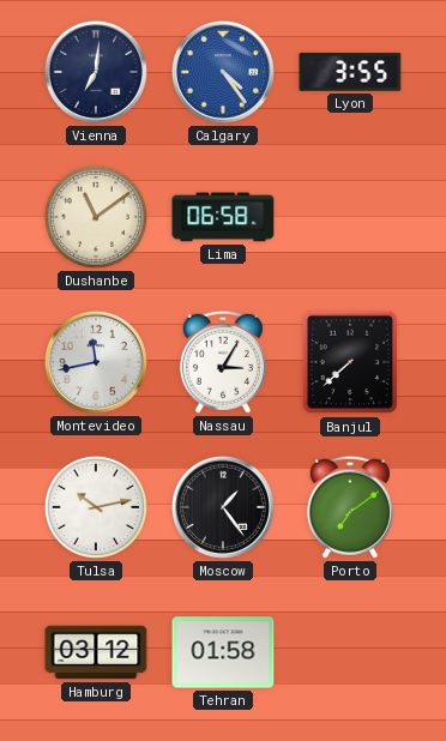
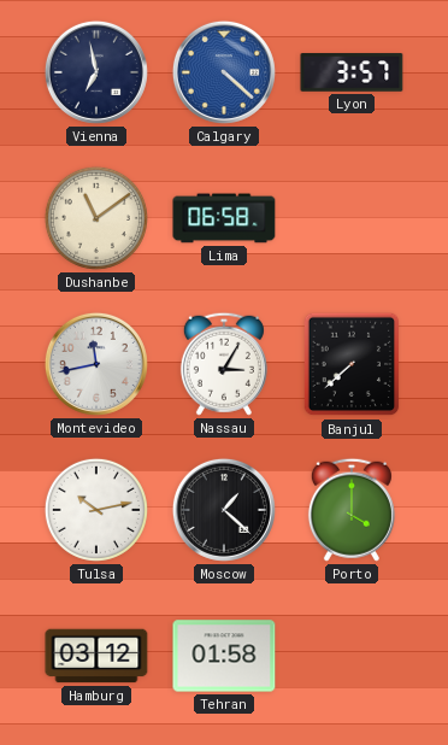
Vienna: 7:01 -> 6:58 (96, 72)
Calgary: 4:24 -> 4:22 (224, 72)
Lyon: 3:55 -> 3:57 (352, 72)
Moscow: 1:24 -> 1:22 (224, 510)
Porto: 7:09 -> 4:00 (352, 510)
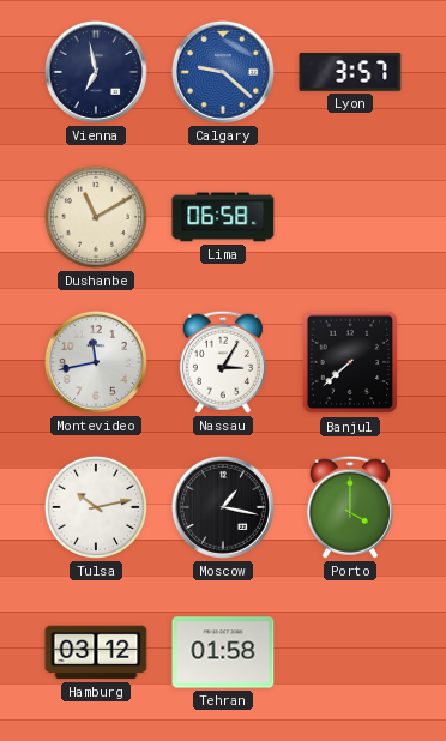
Calgary: 4:22 -> 9:22 (223, 72)
Dushanbe: 11:09 -> 11:10 (96, 217)
Moscow: 1:22 -> 1:17 (223, 507)
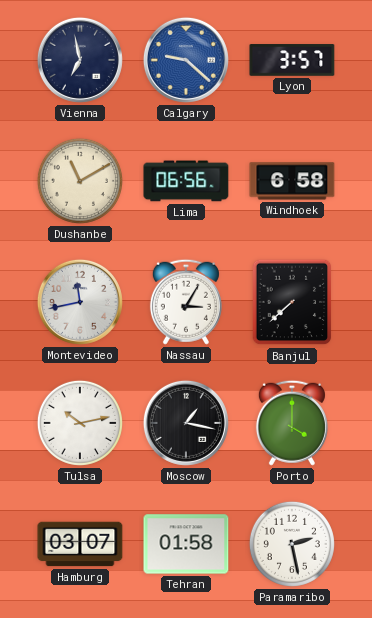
Lima: 06:58 -> 06:56 (186, 181)
Windhoek: none -> 6:58 (292, 181)
Hamburg: 03:12 -> 03:07 (80, 544)
Paramaribo: none -> 2:28 (292, 544)
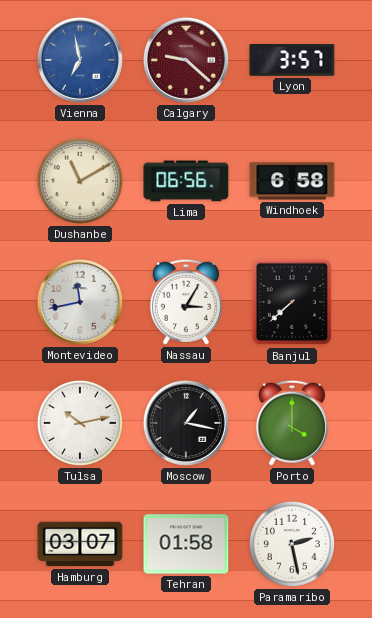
Vienna dial: navy -> blue (80, 60)
Calgary dial: blue -> burgundy (186, 60)
